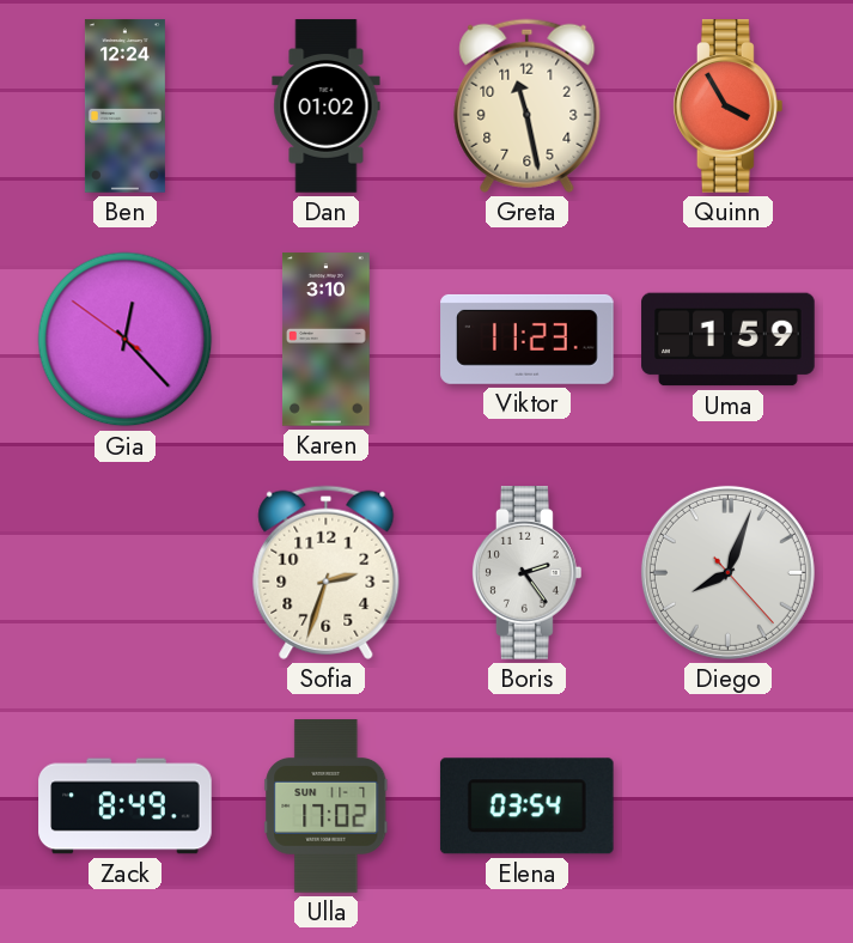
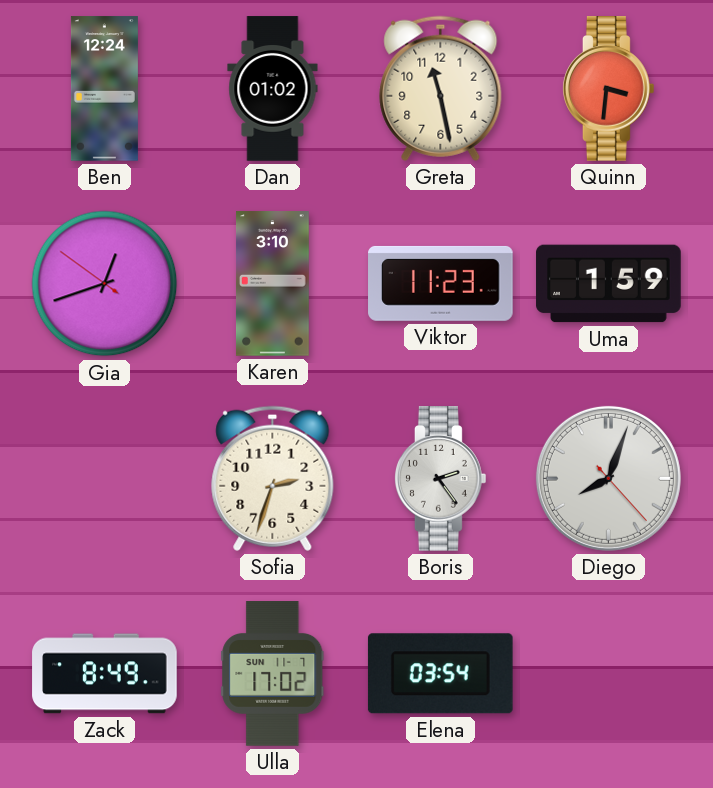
Quinn: 3:55 -> 3:31 (608, 89)
Gia: 12:22 -> 12:41 (105, 284)
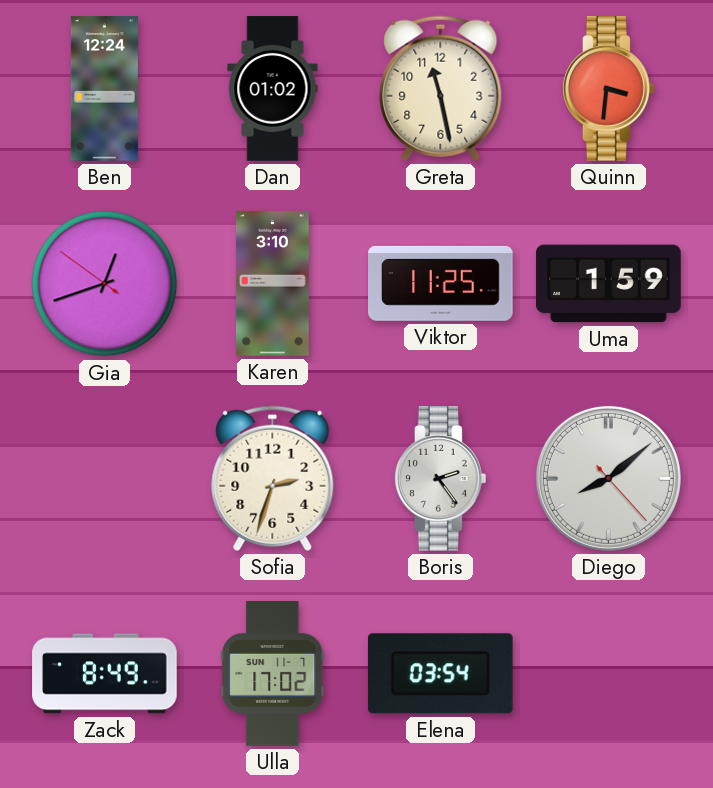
Viktor: 11:23 -> 11:25 (441, 283)
Diego: 8:03 -> 8:08 (608, 478)
